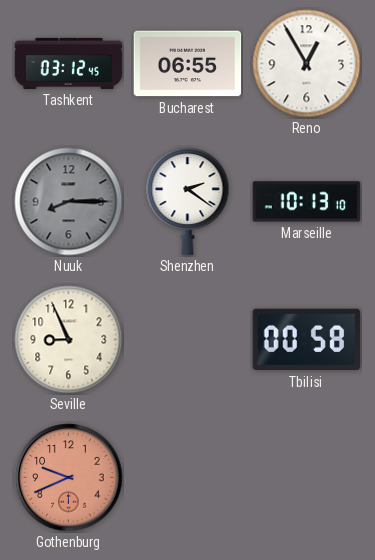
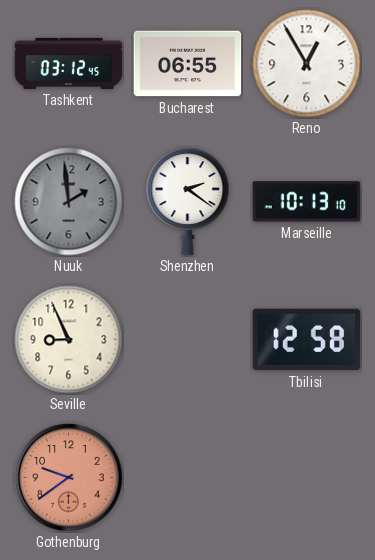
Nuuk: 8:15 -> 1:59 (69, 202)
Tbilisi: 00:58 -> 12:58 (307, 340)
Gothenburg: 9:41 -> 9:39 (69, 478)
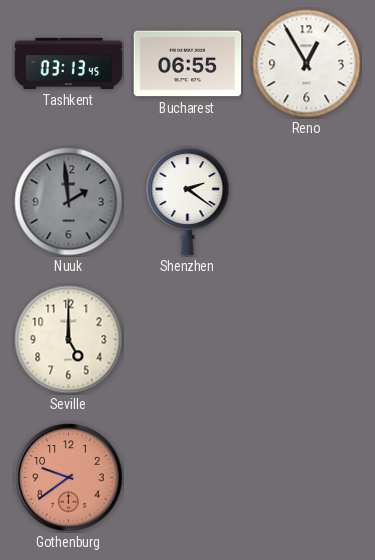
Tashkent: 03:12 -> 03:13 (69, 63)
Marseille: 10:13 -> none (307, 202)
Seville: 8:56 -> 5:00 (69, 340)
Tbilisi: 12:58 -> none (307, 340)
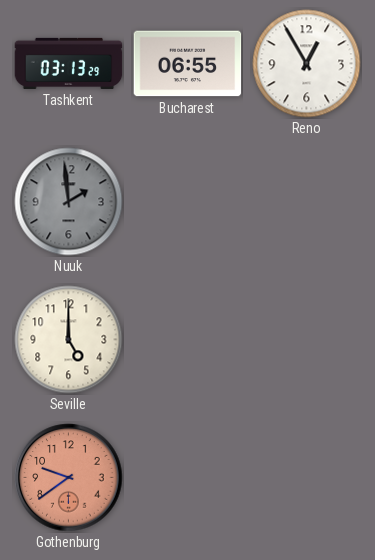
Tashkent: 03:13:45 -> 03:13:29 (69, 63)
Shenzhen: 2:21 -> none (188, 202)
